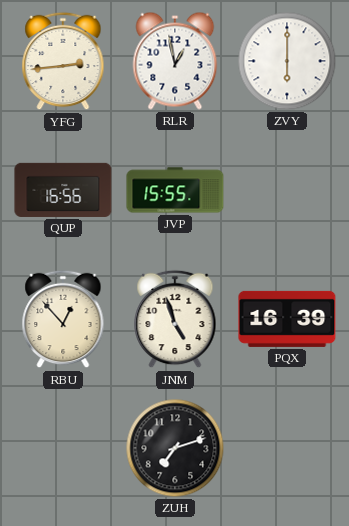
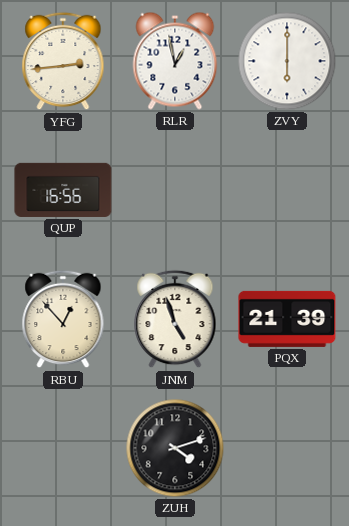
JVP: 15:55 -> none (175, 190)
PQX: 16:39 -> 21:39 (287, 319)
ZUH: 7:12 -> 4:12 (175, 448)
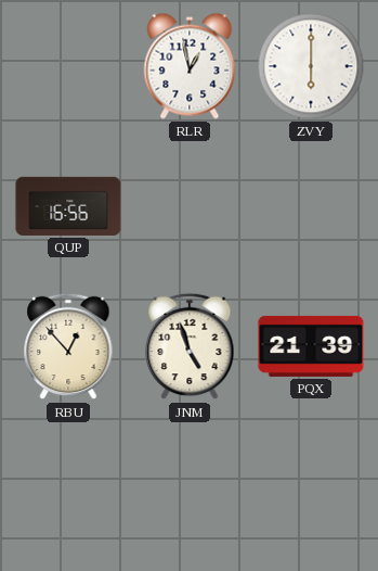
YFG: 2:44 -> none (63, 61)
ZUH: 4:12 -> none (175, 448)
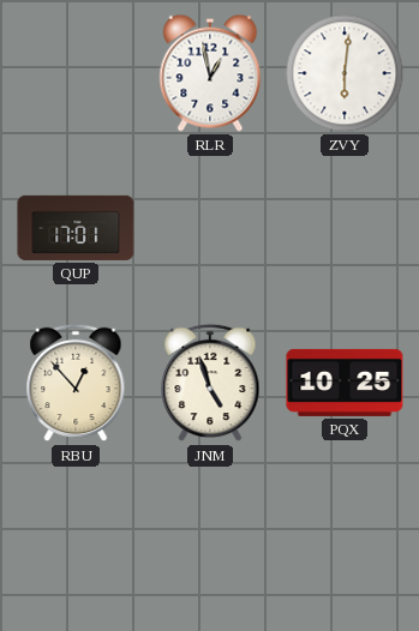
ZVY: 6:00 -> 6:01 (345, 73)
QUP: 16:56 -> 17:01 (76, 228)
PQX: 21:39 -> 10:25 (345, 383)
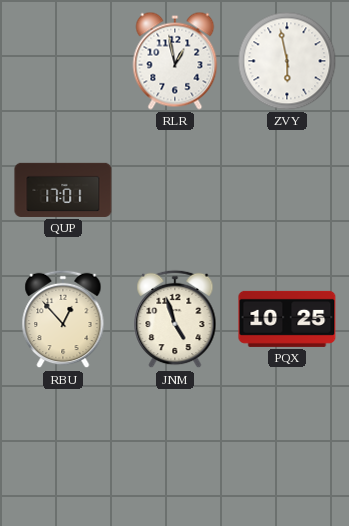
ZVY: 6:01 -> 5:58 (287, 61)
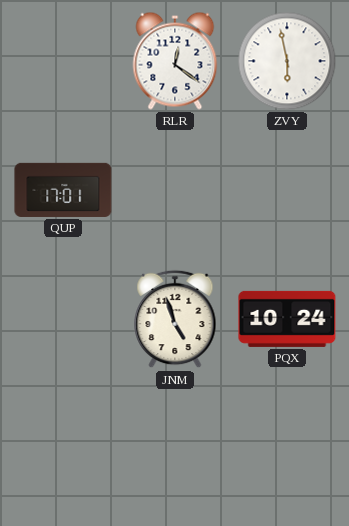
RLR: 12:58 -> 12:21 (175, 61)
RBU: 12:53 -> none (63, 319)
PQX: 10:25 -> 10:24 (287, 319)
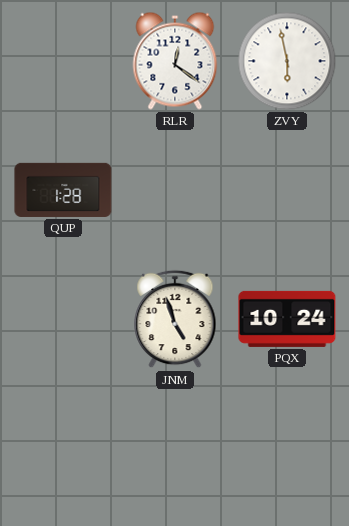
QUP: 17:01 -> 1:28 (63, 190)
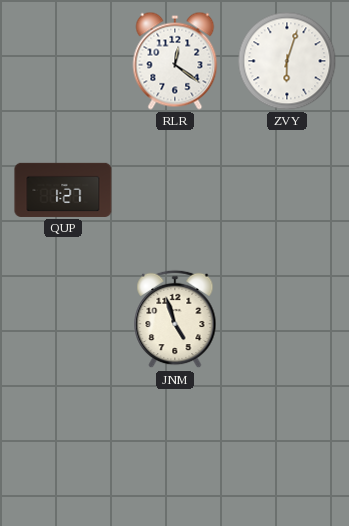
ZVY: 5:58 -> 6:03 (287, 61)
QUP: 1:28 -> 1:27 (63, 190)
PQX: 10:24 -> none (287, 319)
